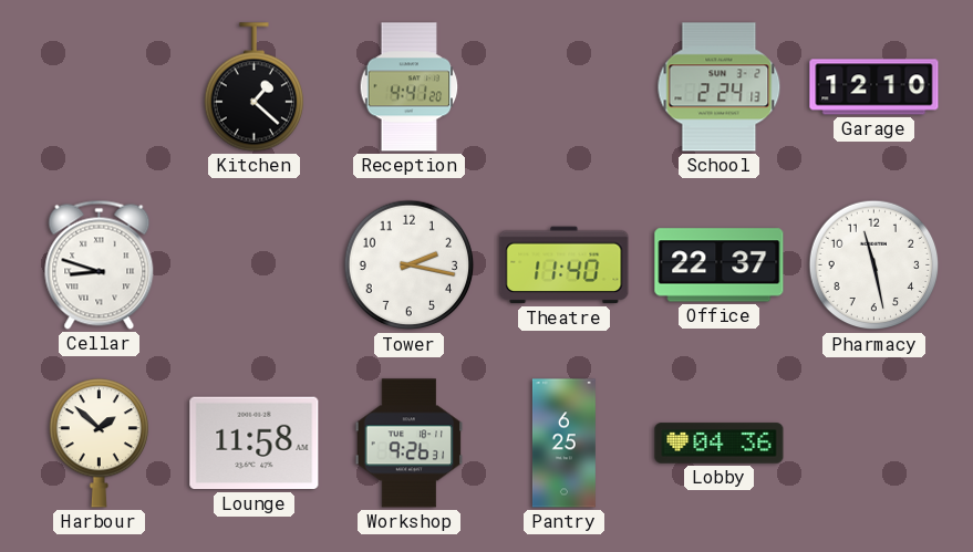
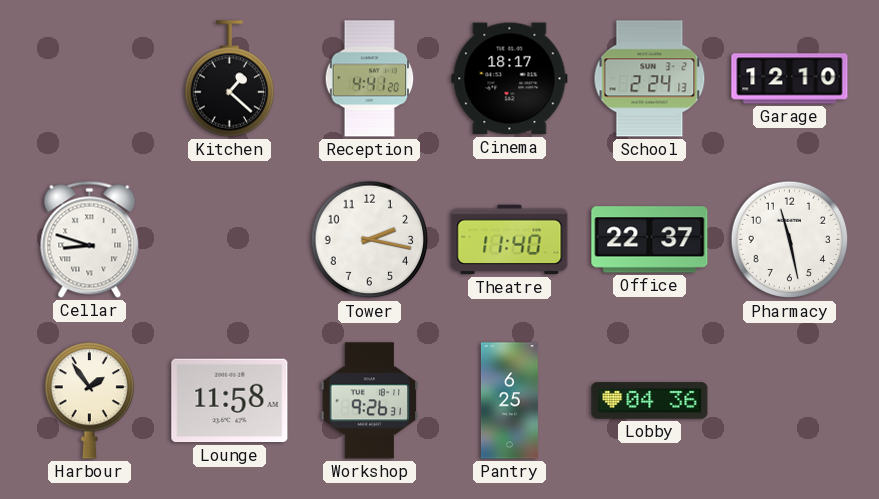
Cinema: none -> 18:17 (510, 79)
Harbour: 1:52 -> 1:54 (89, 401)
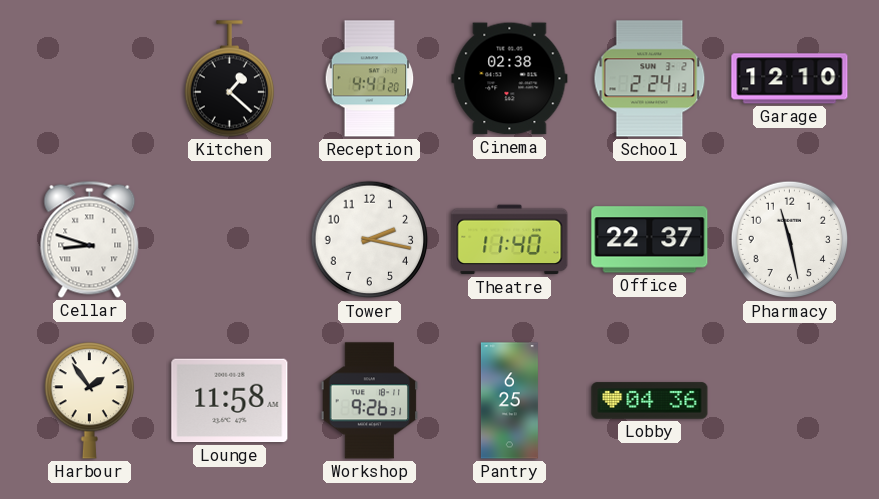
Cinema: 18:17 -> 02:38 (510, 79)
